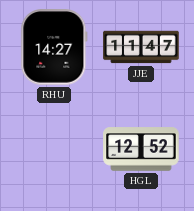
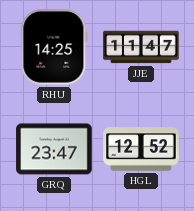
RHU: 14:27 -> 14:25 (54, 47)
GRQ: none -> 23:47 (54, 149)
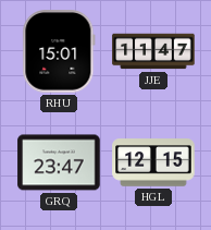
RHU: 14:25 -> 15:01 (59, 51)
HGL: 12:52 -> 12:15 (153, 162)
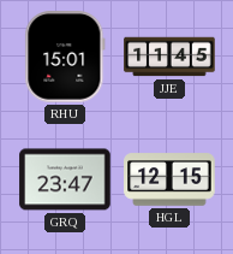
JJE: 11:47 -> 11:45 (169, 57)
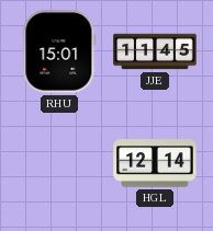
GRQ: 23:47 -> none (65, 179)
HGL: 12:15 -> 12:14 (155, 163)
